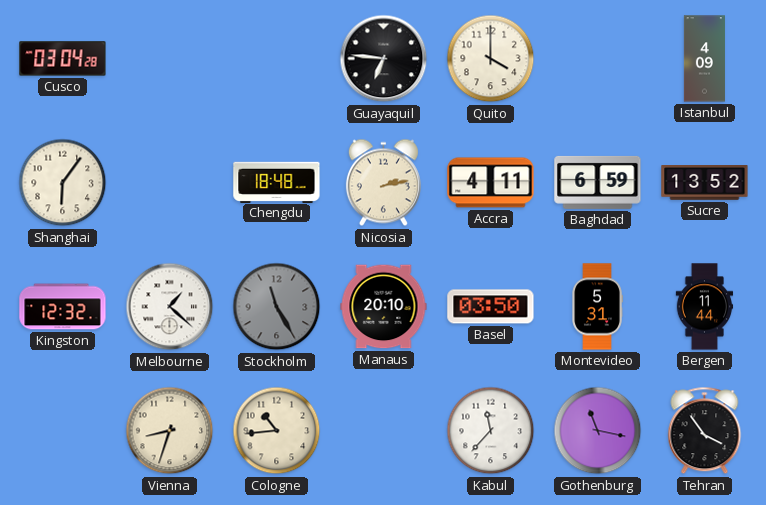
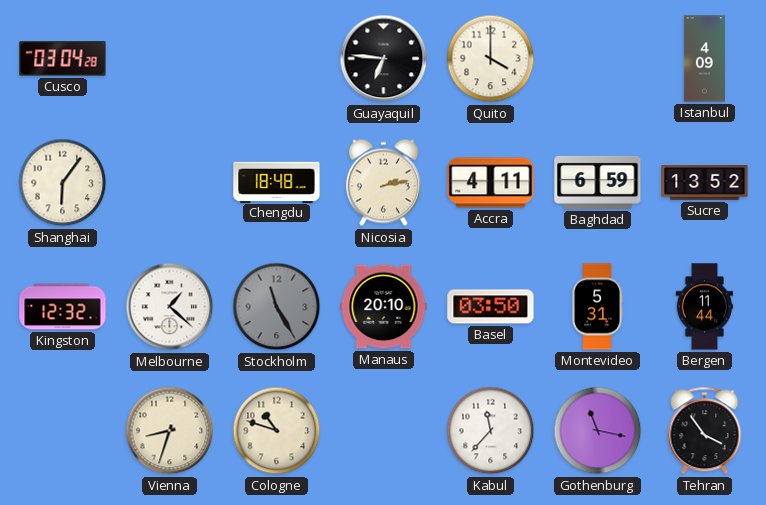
Cologne: 10:44 -> 10:48 (277, 431)
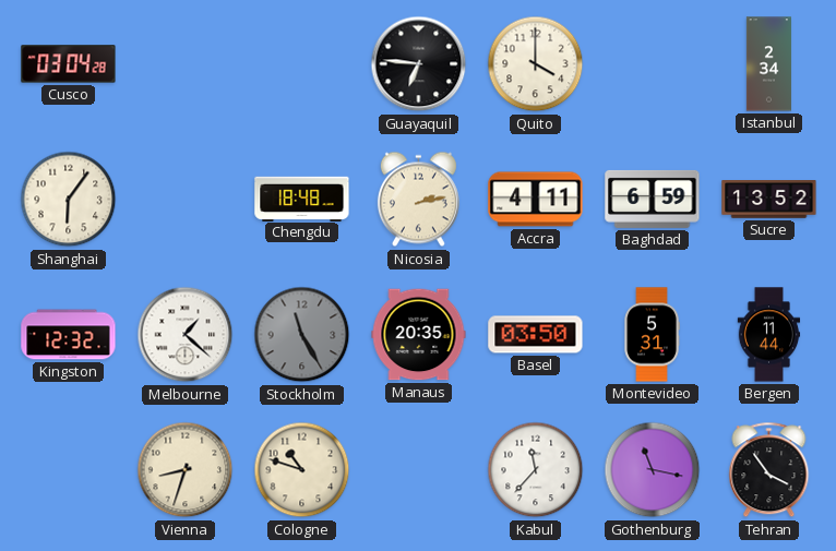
Istanbul: 4:09 -> 2:34 (768, 64)
Manaus: 20:10 -> 20:35 (419, 335)
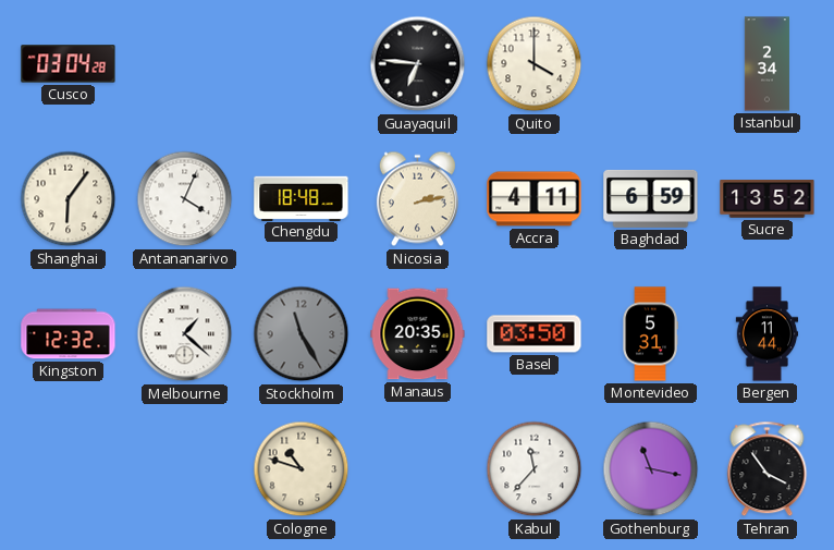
Antananarivo: none -> 4:04 (185, 199)
Vienna: 8:33 -> none (186, 470)
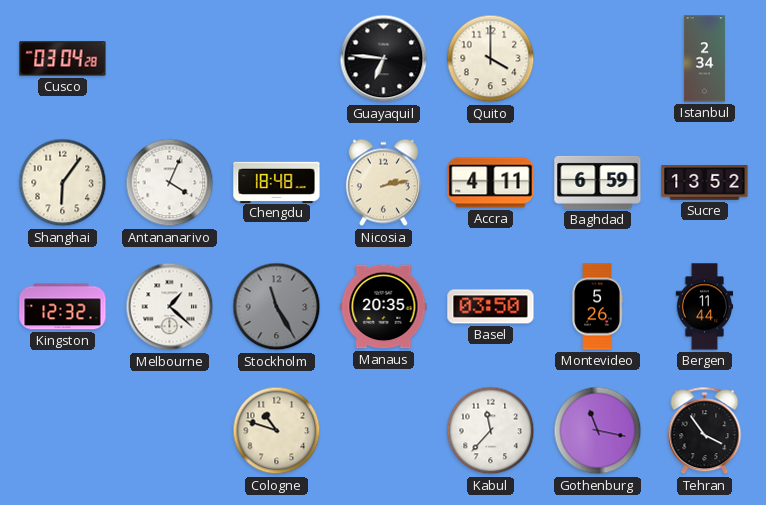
Montevideo: 5:31 -> 5:26 (597, 307)
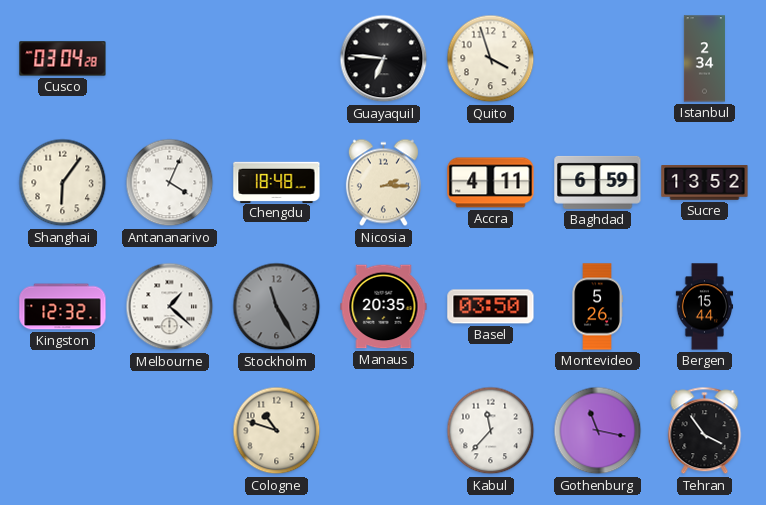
Quito: 4:00 -> 3:57 (491, 59)
Nicosia: 2:13 -> 2:15 (383, 183)
Bergen: 11:44 -> 15:44 (705, 307)
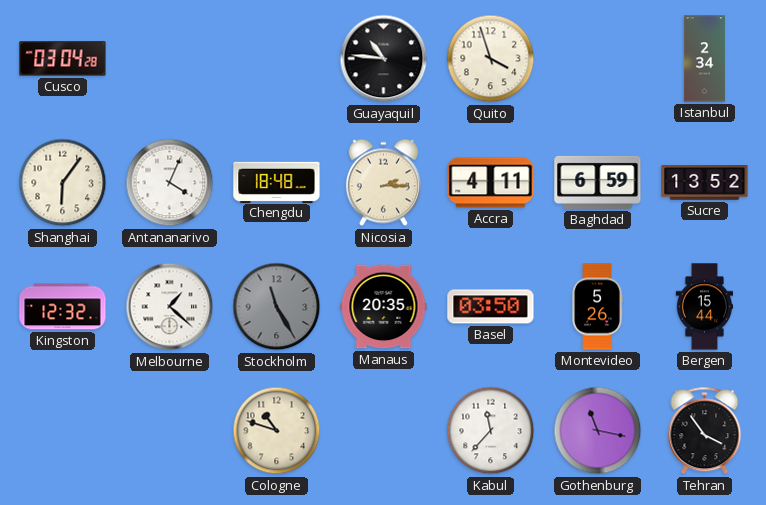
Guayaquil: 6:46 -> 10:46 (384, 59)
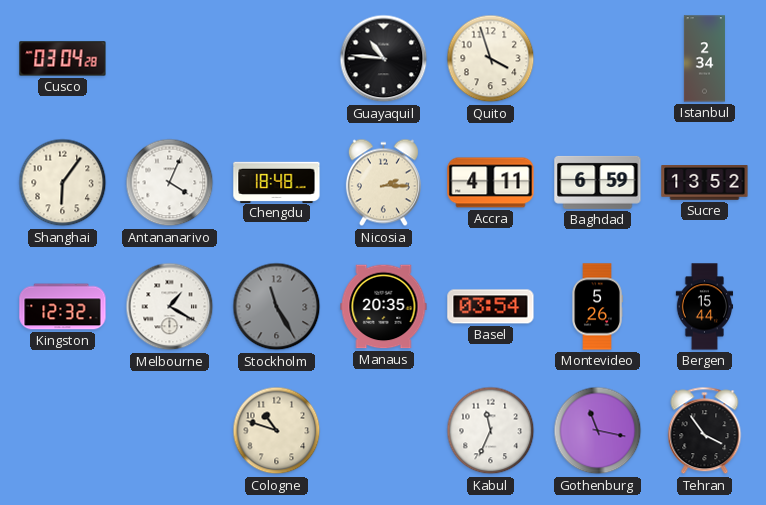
Melbourne: 1:22 -> 1:20 (170, 307)
Basel: 03:50 -> 03:54 (491, 307)
Kabul: 11:37 -> 11:34 (491, 431)
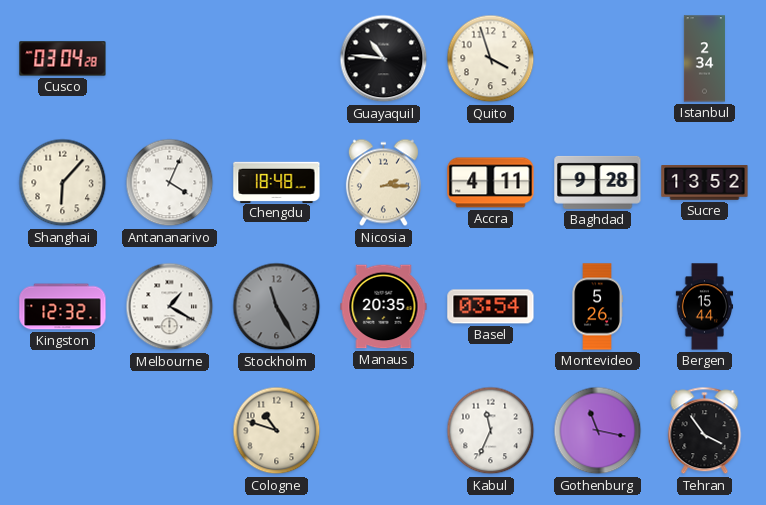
Shanghai: 6:06 -> 6:07 (63, 183)
Baghdad: 6:59 -> 9:28 (598, 182)
